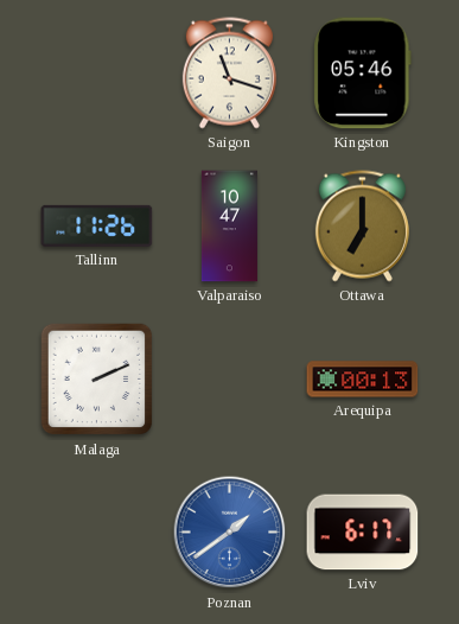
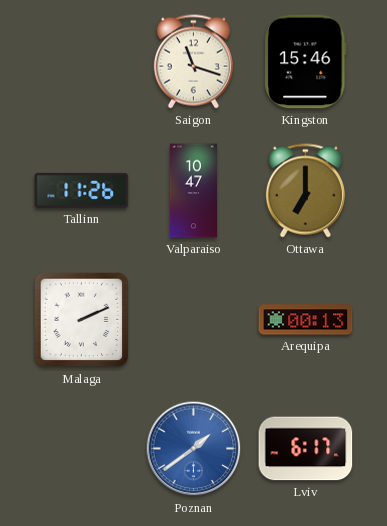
Kingston: 05:46 -> 15:46 (306, 62)
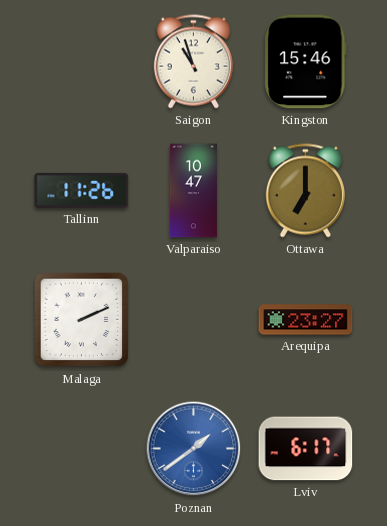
Saigon: 11:18 -> 10:57 (193, 62)
Arequipa: 00:13 -> 23:27 (306, 320)
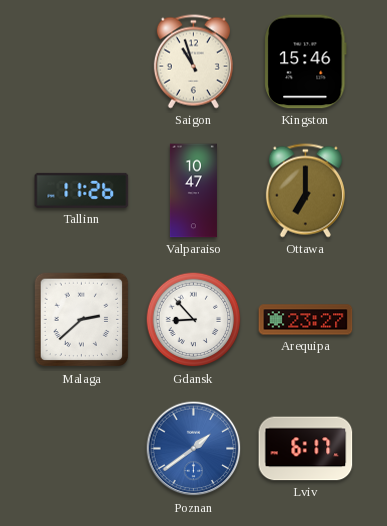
Malaga: 2:11 -> 2:38 (82, 320)
Gdansk: none -> 8:53 (194, 320)
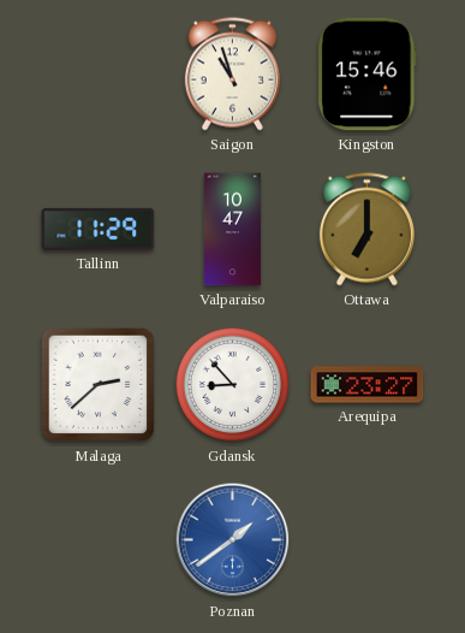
Tallinn: 11:26 -> 11:29 (99, 229)
Lviv: 6:17 -> none (306, 449)
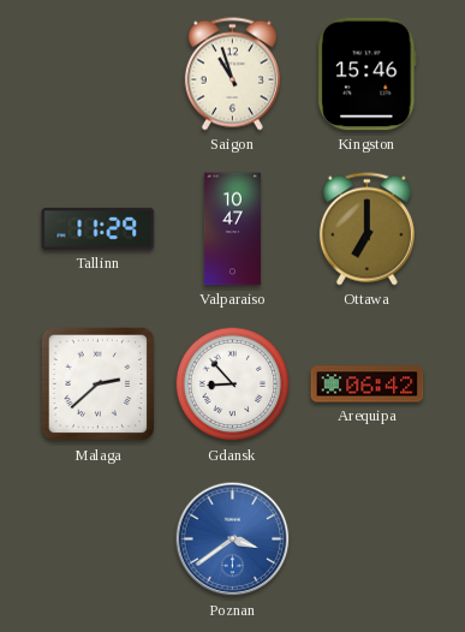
Arequipa: 23:27 -> 06:42 (368, 384)
Poznan: 1:39 -> 3:39 (233, 539)
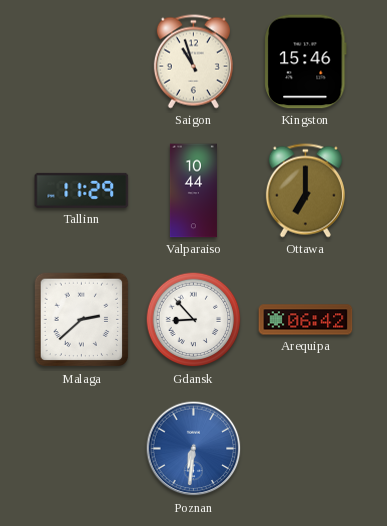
Valparaiso: 10:47 -> 10:44 (193, 191)
Poznan: 3:39 -> 6:31 (194, 449)
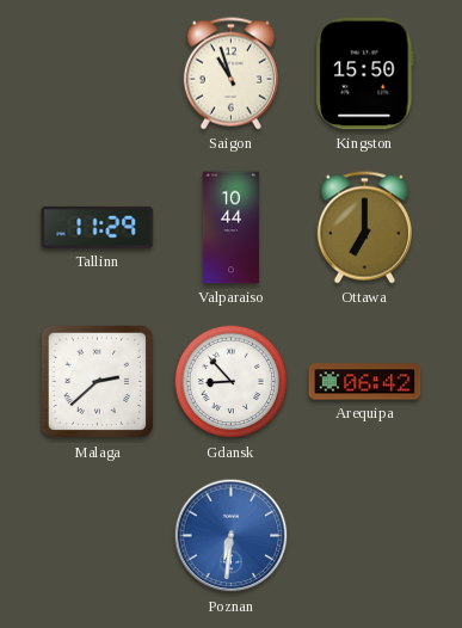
Kingston: 15:46 -> 15:50 (365, 74)
